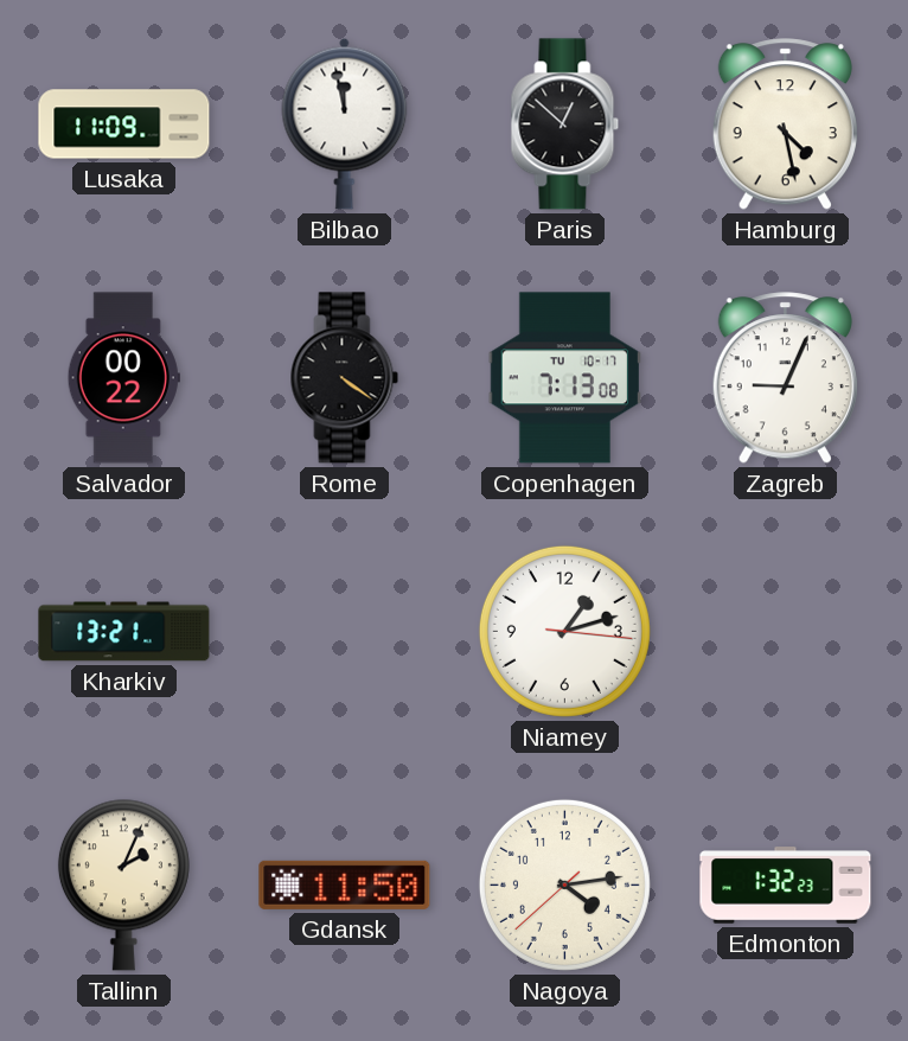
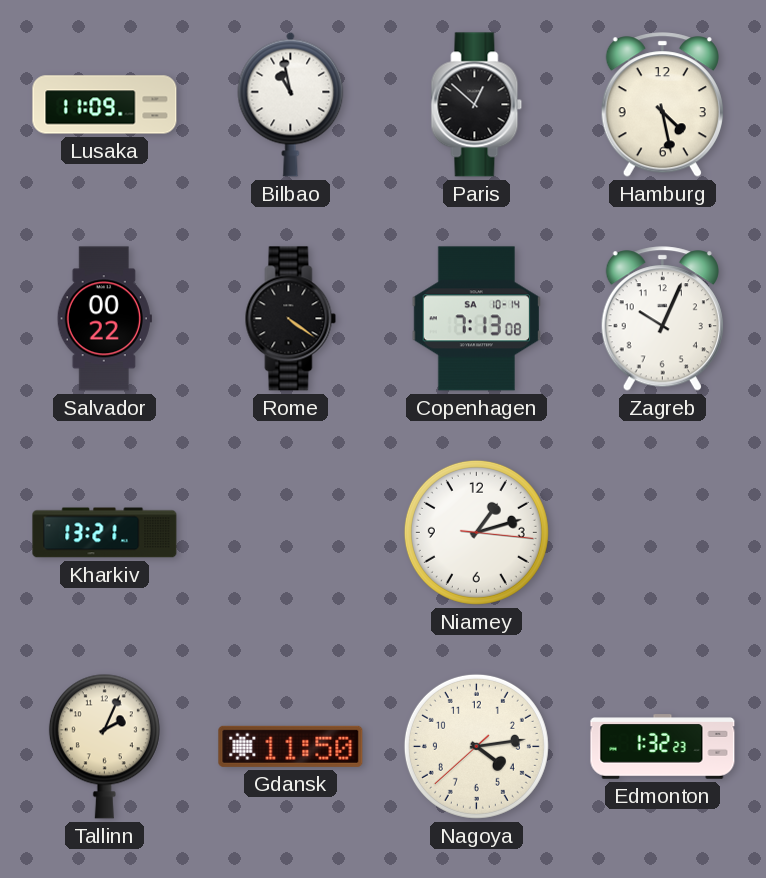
Bilbao: 11:58 -> 10:58 (291, 104)
Copenhagen date: TU 10-17 -> SA 10-14 (476, 319)
Zagreb: 9:04 -> 10:04 (662, 319)
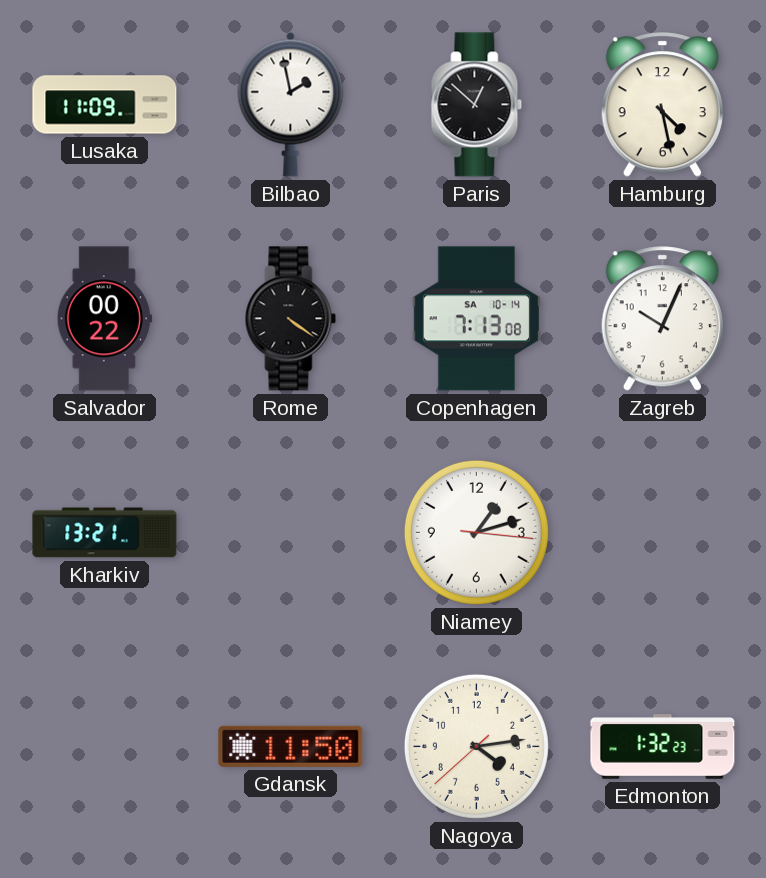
Bilbao: 10:58 -> 1:58 (291, 104)
Tallinn: 2:04 -> none (104, 746)
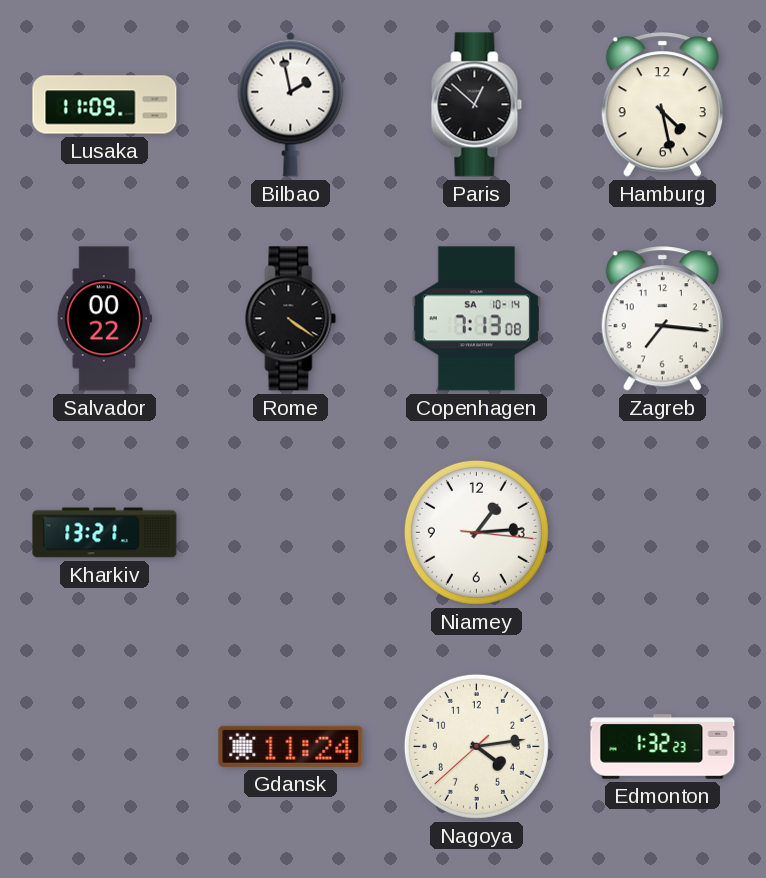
Zagreb: 10:04 -> 7:16 (662, 319)
Niamey: 1:12 -> 1:14 (476, 532)
Gdansk: 11:50 -> 11:24 (291, 746)
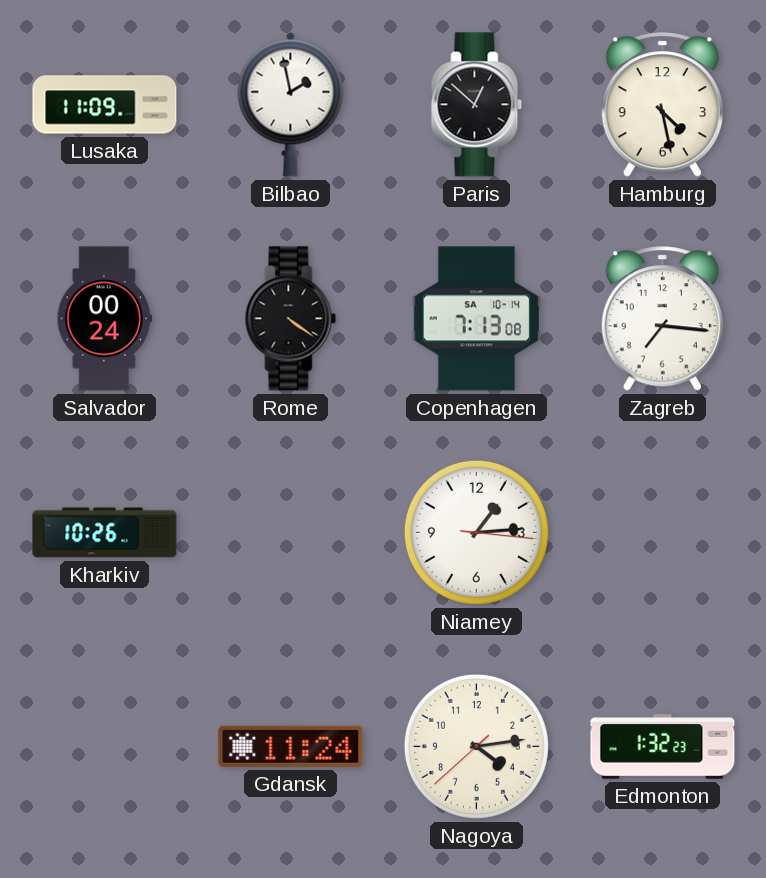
Salvador: 00:22 -> 00:24 (104, 319)
Kharkiv: 13:21 -> 10:26 (105, 533)
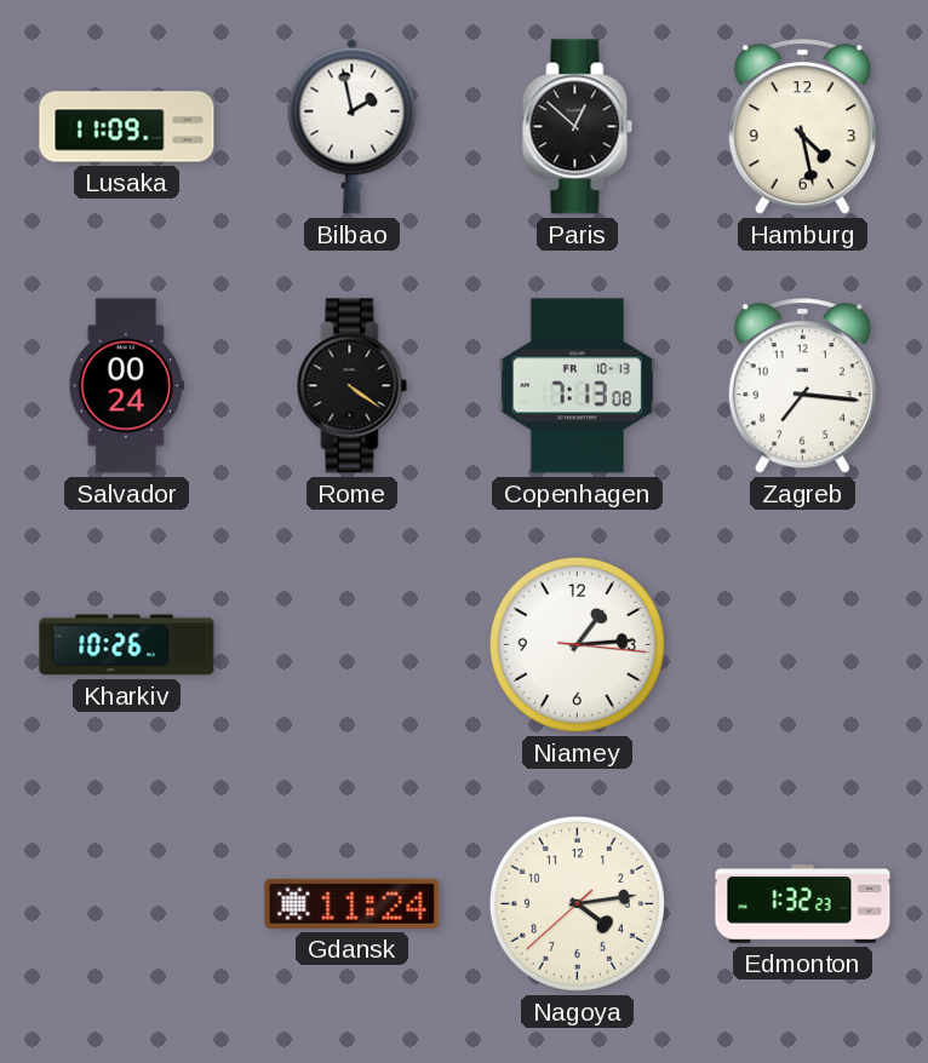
Copenhagen date: SA 10-14 -> FR 10-13 (577, 386)
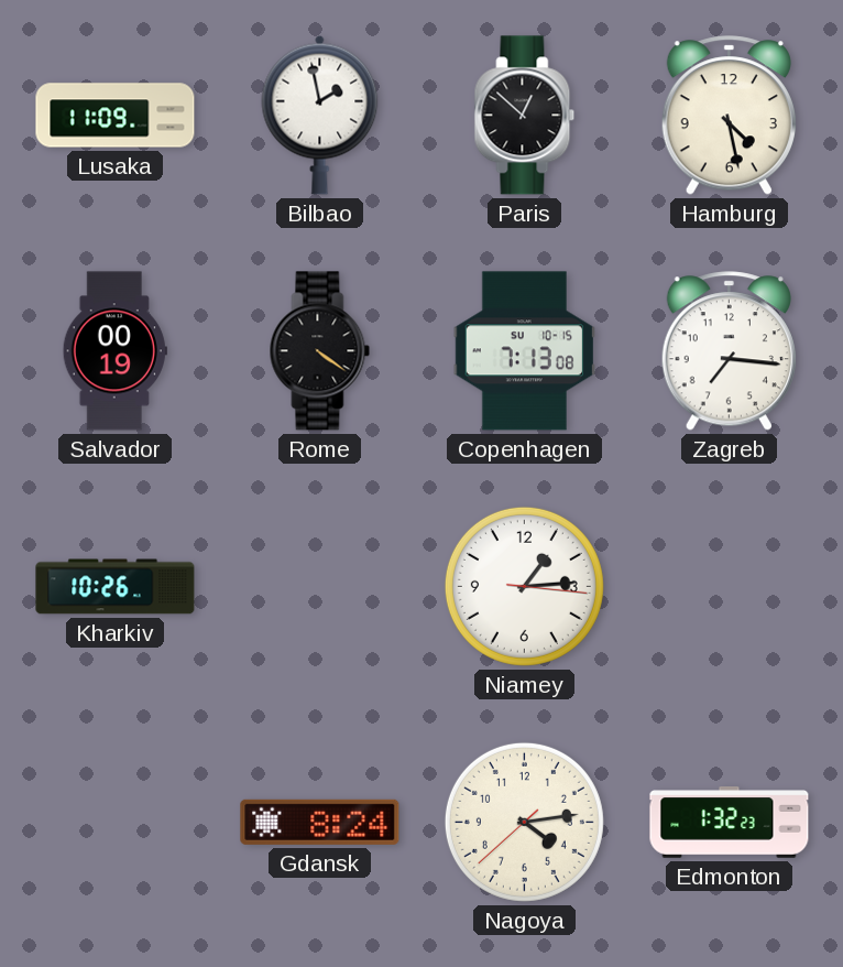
Salvador: 00:24 -> 00:19 (114, 351)
Copenhagen date: FR 10-13 -> SU 10-15 (524, 351)
Gdansk: 11:24 -> 8:24 (320, 822)
